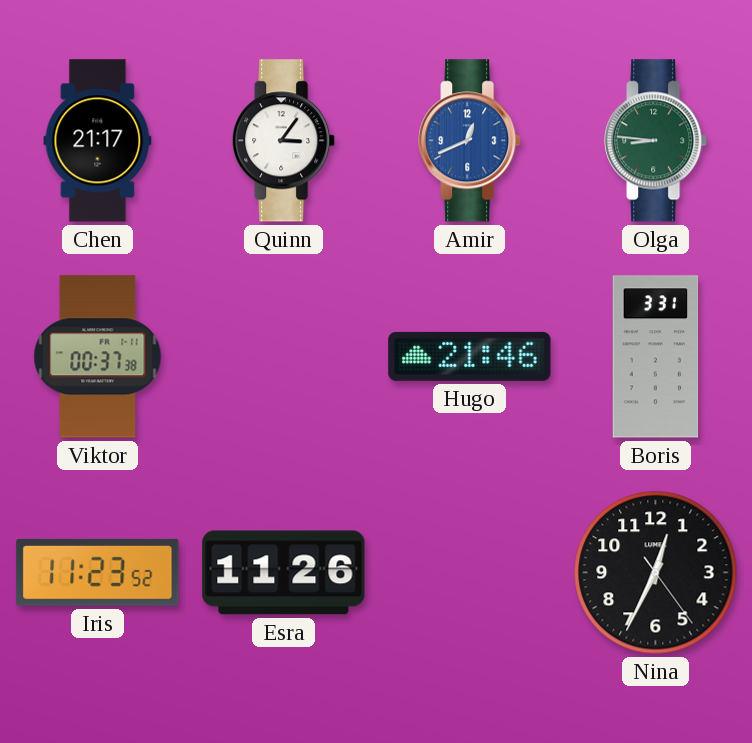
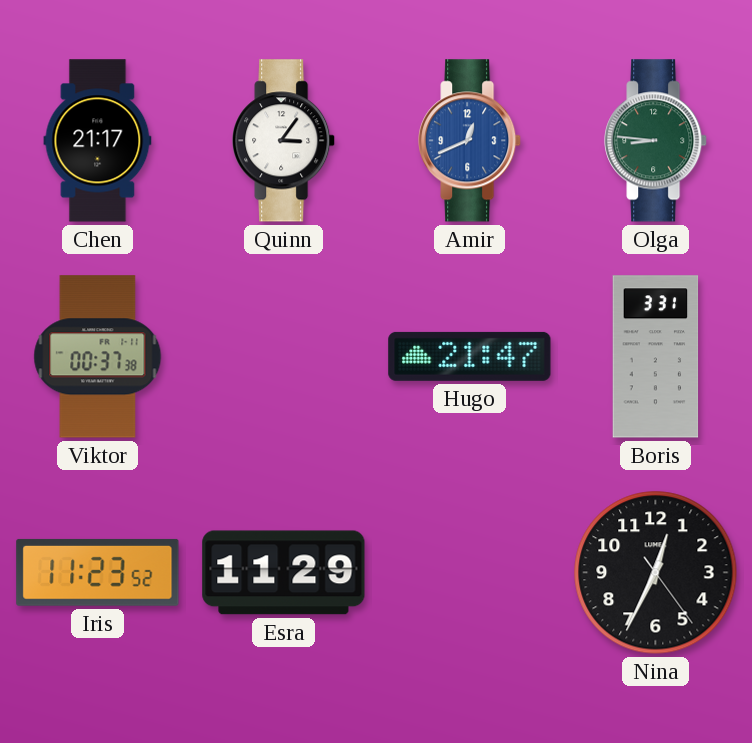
Hugo: 21:46 -> 21:47 (470, 356)
Esra: 11:26 -> 11:29 (284, 573)
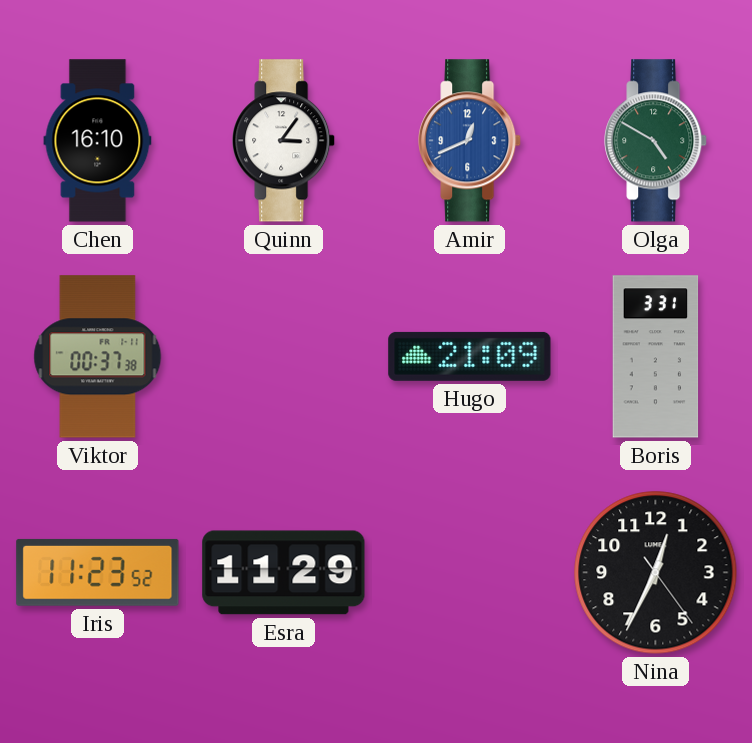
Chen: 21:17 -> 16:10 (98, 141)
Olga: 8:46 -> 4:50 (656, 141)
Hugo: 21:47 -> 21:09 (470, 356)
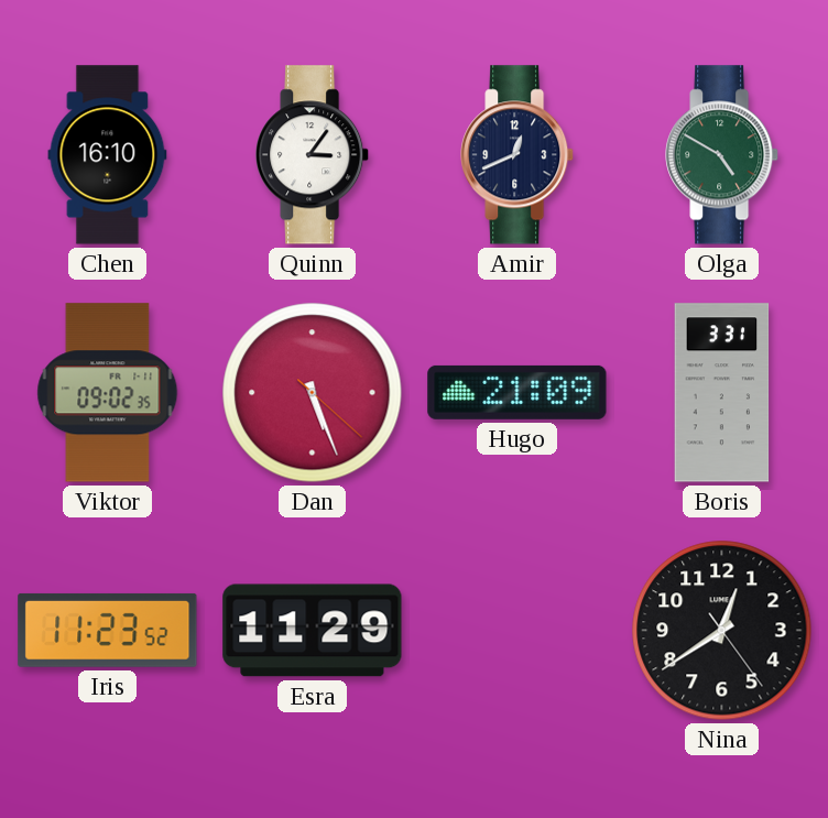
Amir dial: blue -> navy (517, 155)
Viktor: 00:37 -> 09:02 (108, 393)
Dan: none -> 5:26 (313, 393)
Nina: 12:34 -> 12:39 (722, 631)
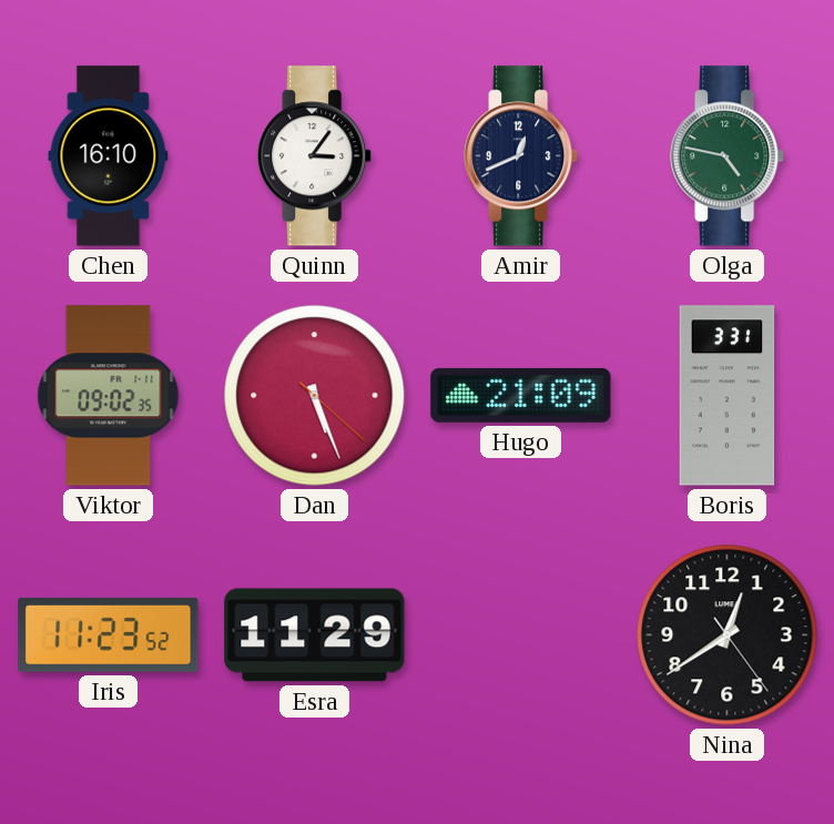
Olga: 4:50 -> 4:47 (728, 156)
